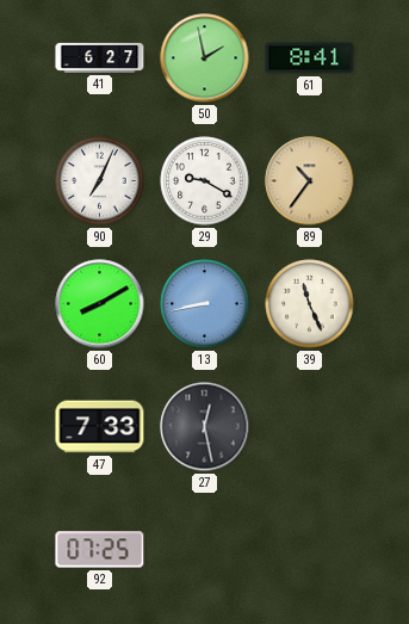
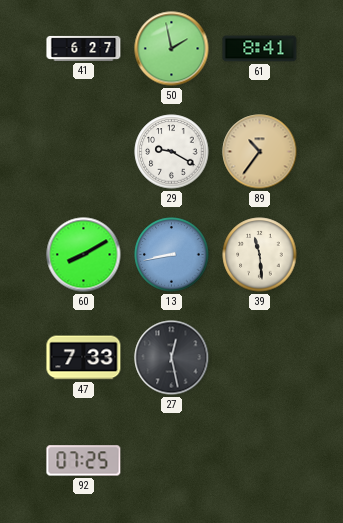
90: 7:04 -> none (100, 181)
39: 11:26 -> 11:29 (260, 255)
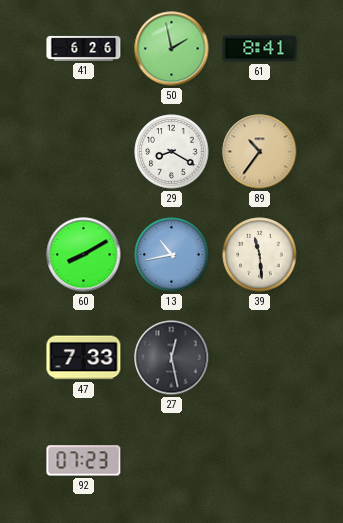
41: 6:27 -> 6:26 (84, 48)
29: 9:20 -> 8:20 (172, 152)
13: 8:43 -> 10:43 (172, 255)
92: 07:25 -> 07:23 (84, 461)
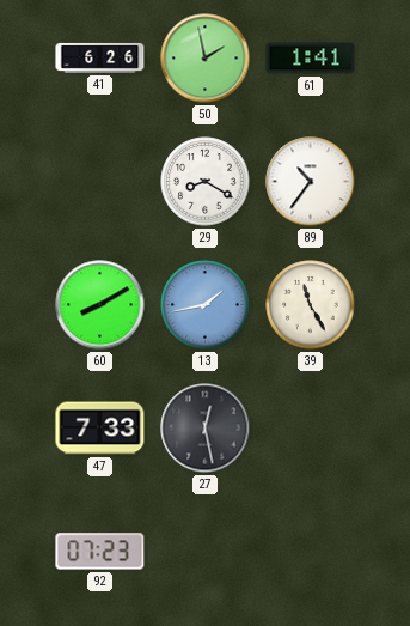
61: 8:41 -> 1:41 (311, 59)
89 dial: champagne -> white (311, 182)
13: 10:43 -> 1:43 (206, 305)
39: 11:29 -> 11:25 (311, 305)
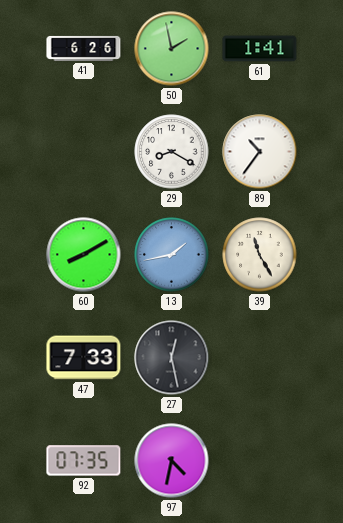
92: 07:23 -> 07:35 (84, 461)
97: none -> 4:32 (172, 461)
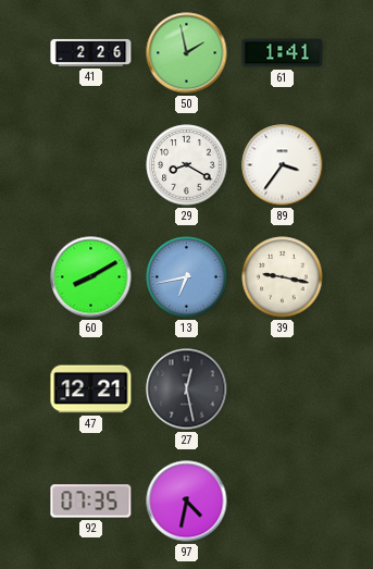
41: 6:26 -> 2:26 (91, 52)
89: 10:36 -> 3:36 (283, 165)
13: 1:43 -> 6:43 (187, 277)
39: 11:25 -> 9:17 (283, 277)
47: 7:33 -> 12:21 (91, 389)
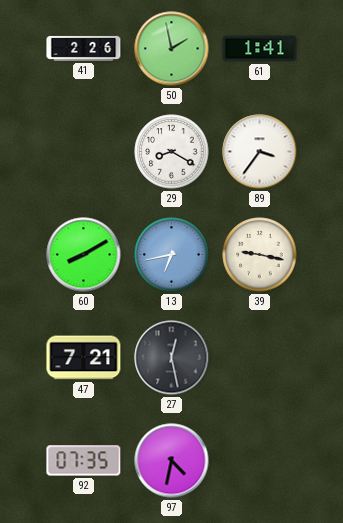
47: 12:21 -> 7:21 (84, 358)
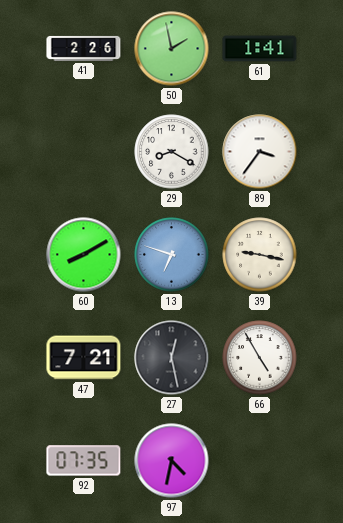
13: 6:43 -> 6:48 (172, 255)
66: none -> 4:55 (260, 358)
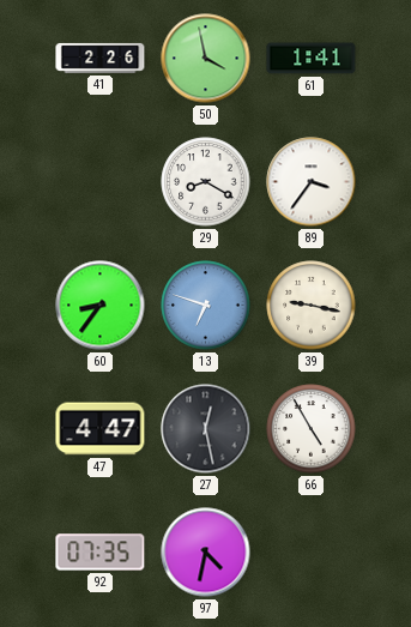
50: 1:58 -> 3:58 (206, 59)
60: 8:10 -> 8:36 (101, 306)
47: 7:21 -> 4:47 (101, 429)
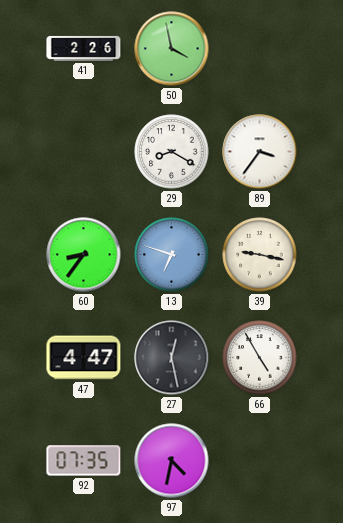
61: 1:41 -> none (312, 59)
